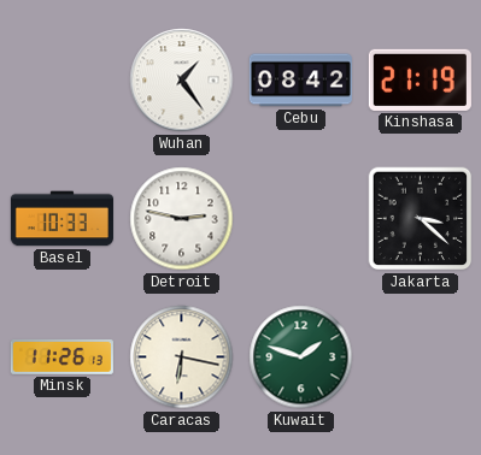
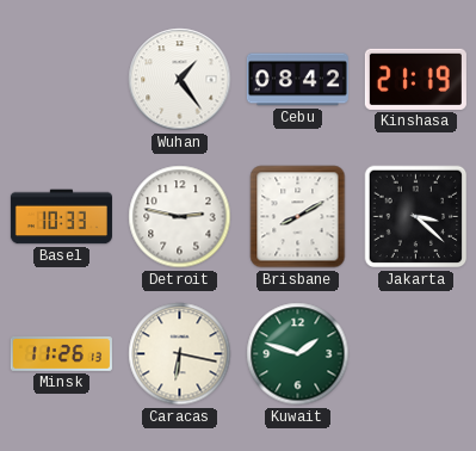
Brisbane: none -> 8:10 (298, 217)
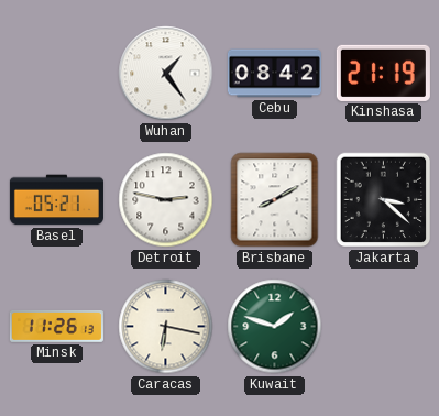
Basel: 10:33 -> 05:21 (56, 200)
